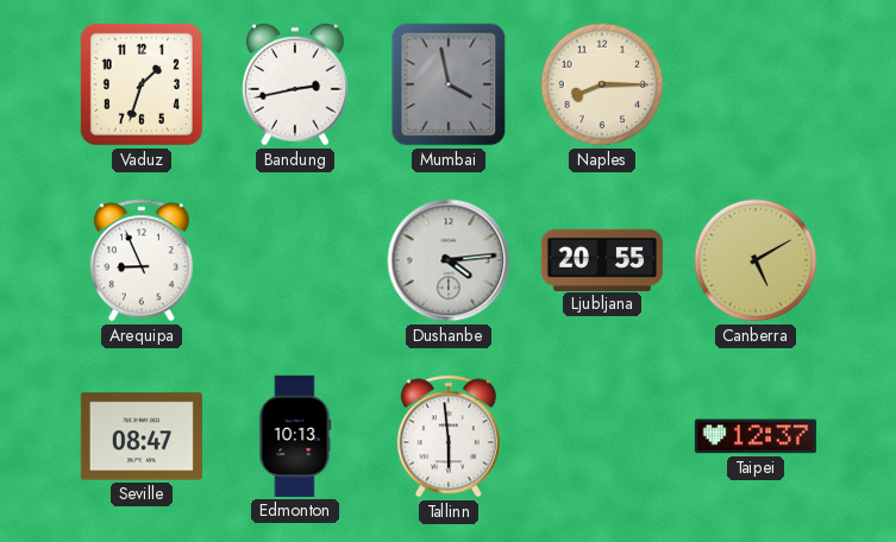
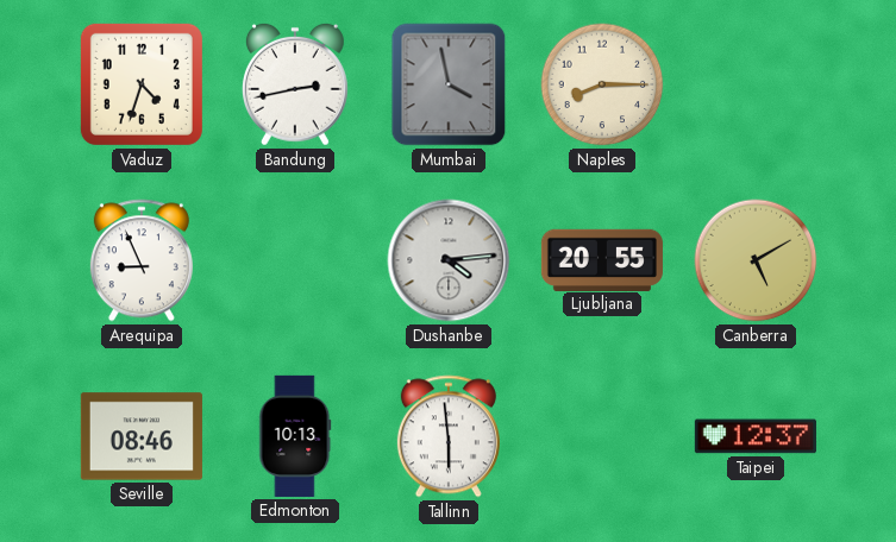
Vaduz: 1:33 -> 4:33 (142, 84)
Seville: 08:47 -> 08:46 (142, 436)
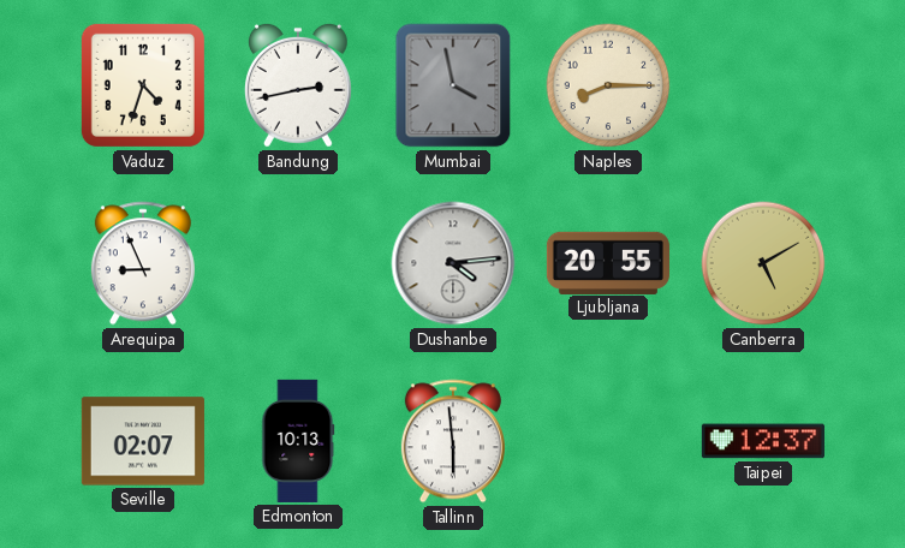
Seville: 08:46 -> 02:07 (143, 441)
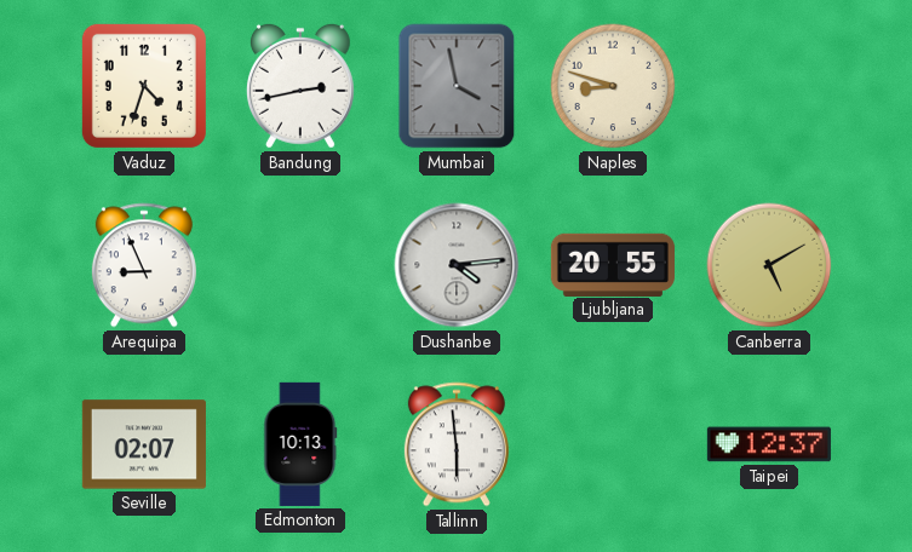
Naples: 8:15 -> 8:48 (613, 86)
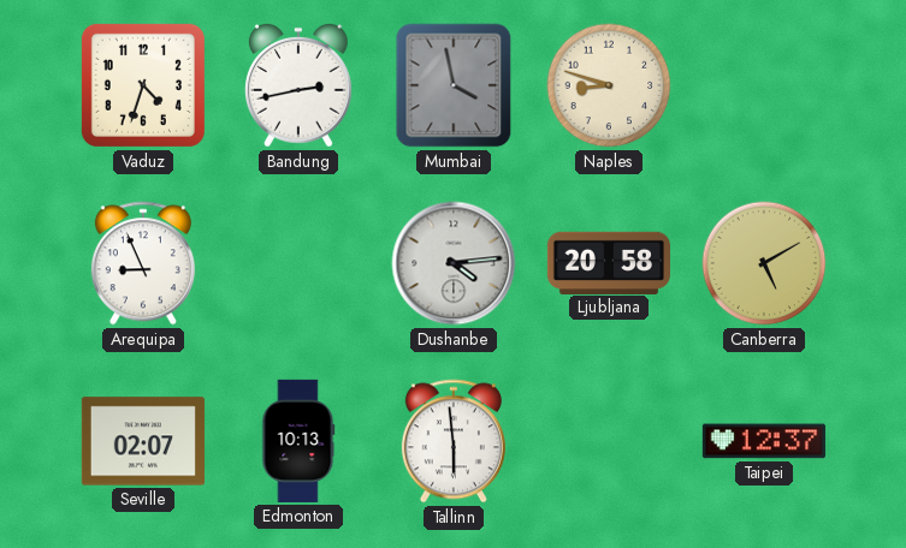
Ljubljana: 20:55 -> 20:58 (609, 262)
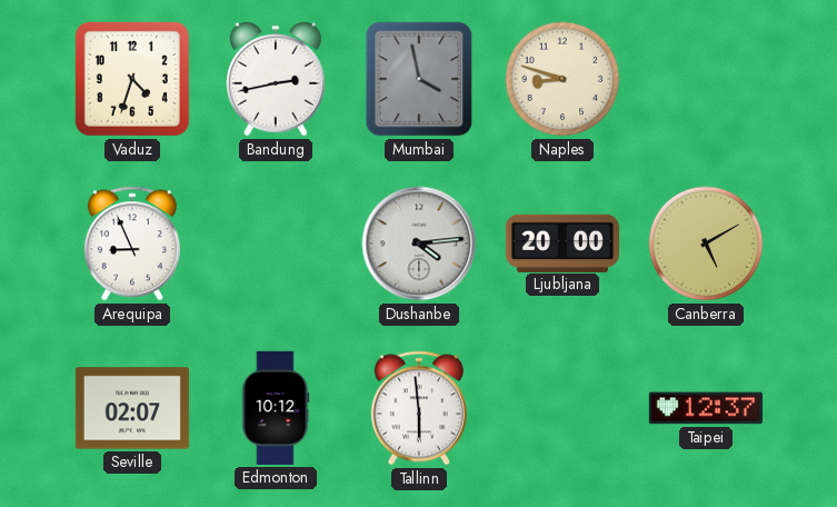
Ljubljana: 20:58 -> 20:00 (562, 242)
Edmonton: 10:13 -> 10:12 (276, 408)
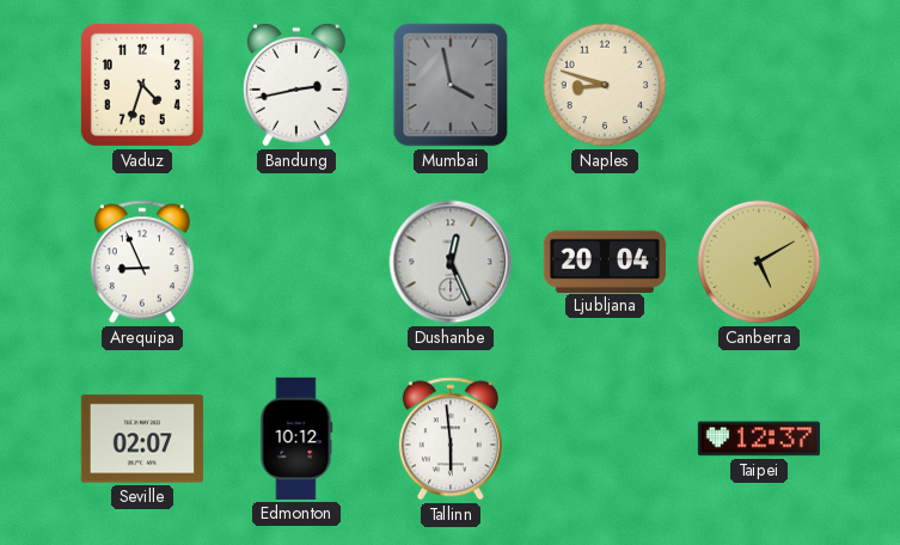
Dushanbe: 4:14 -> 12:26 (451, 262)
Ljubljana: 20:00 -> 20:04 (605, 261)
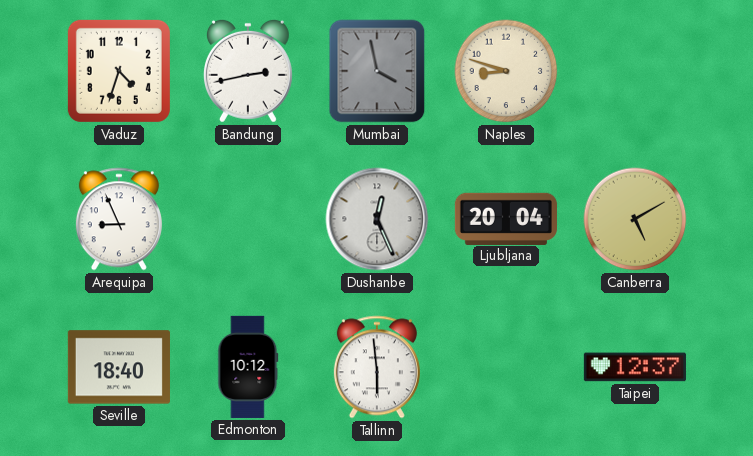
Seville: 02:07 -> 18:40 (119, 367)
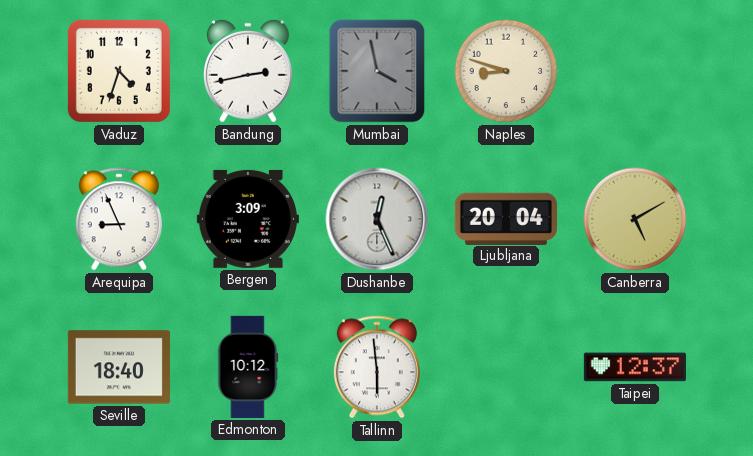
Bergen: none -> 3:09 (248, 219)
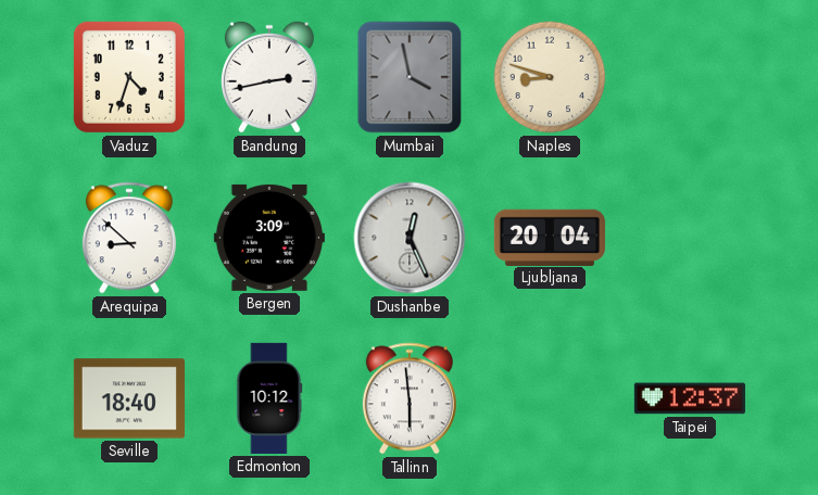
Arequipa: 8:56 -> 8:52 (129, 238)
Canberra: 5:10 -> none (635, 219)
